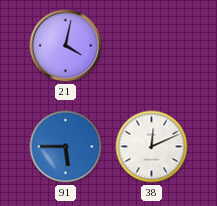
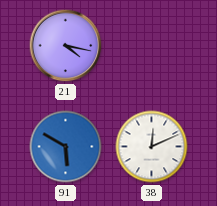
21: 4:02 -> 4:17 (66, 46)
91: 5:45 -> 5:50 (66, 147)
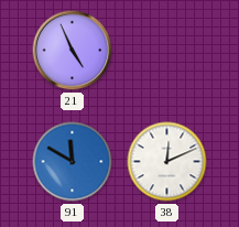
21: 4:17 -> 4:56 (73, 51)
91: 5:50 -> 11:50 (73, 162)
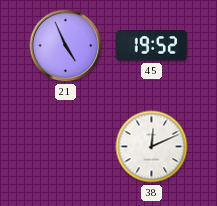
45: none -> 19:52 (152, 46)
91: 11:50 -> none (73, 162)
